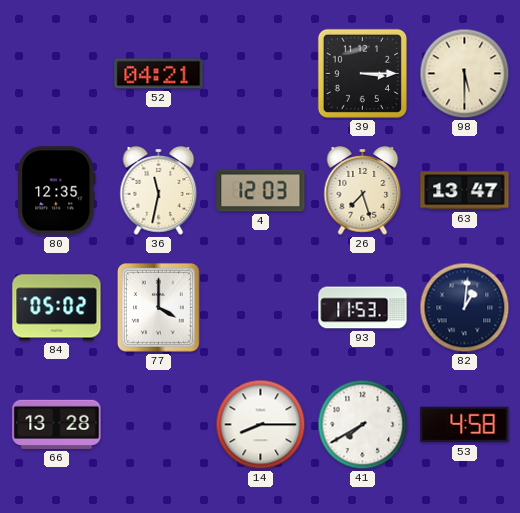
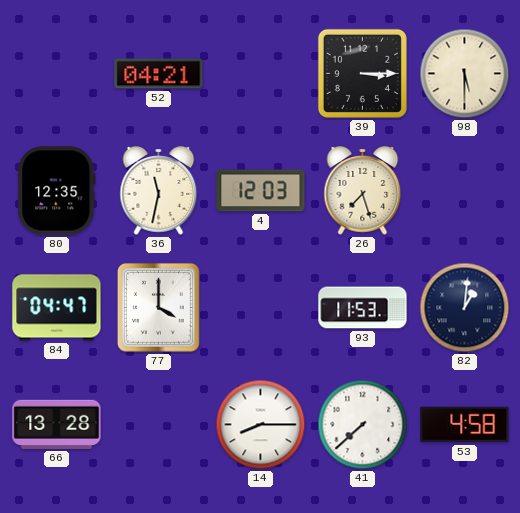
63: 13:47 -> none (465, 191)
84: 05:02 -> 04:47 (57, 308)
41: 7:40 -> 7:38 (363, 425)
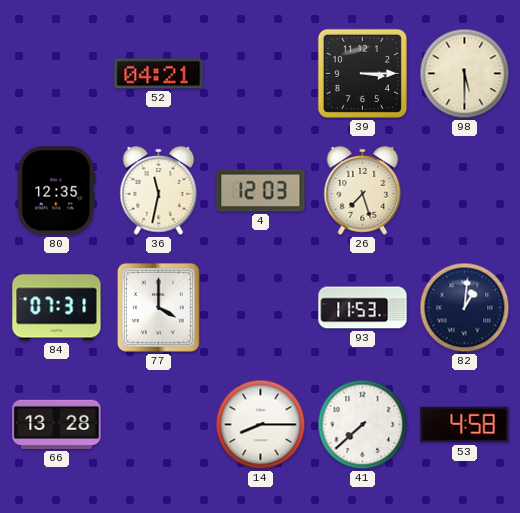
84: 04:47 -> 07:31 (57, 308)
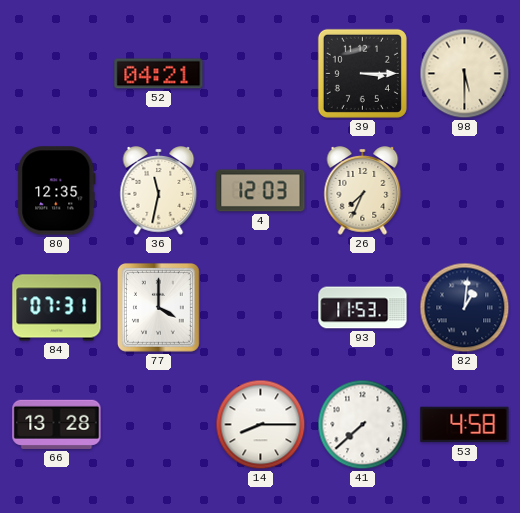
26: 7:27 -> 7:34 (363, 191)
